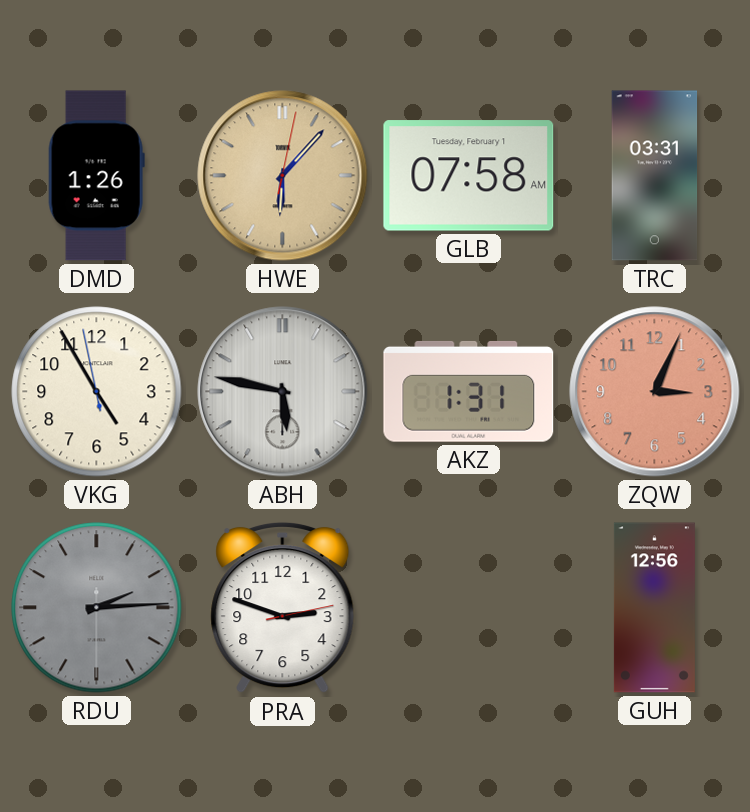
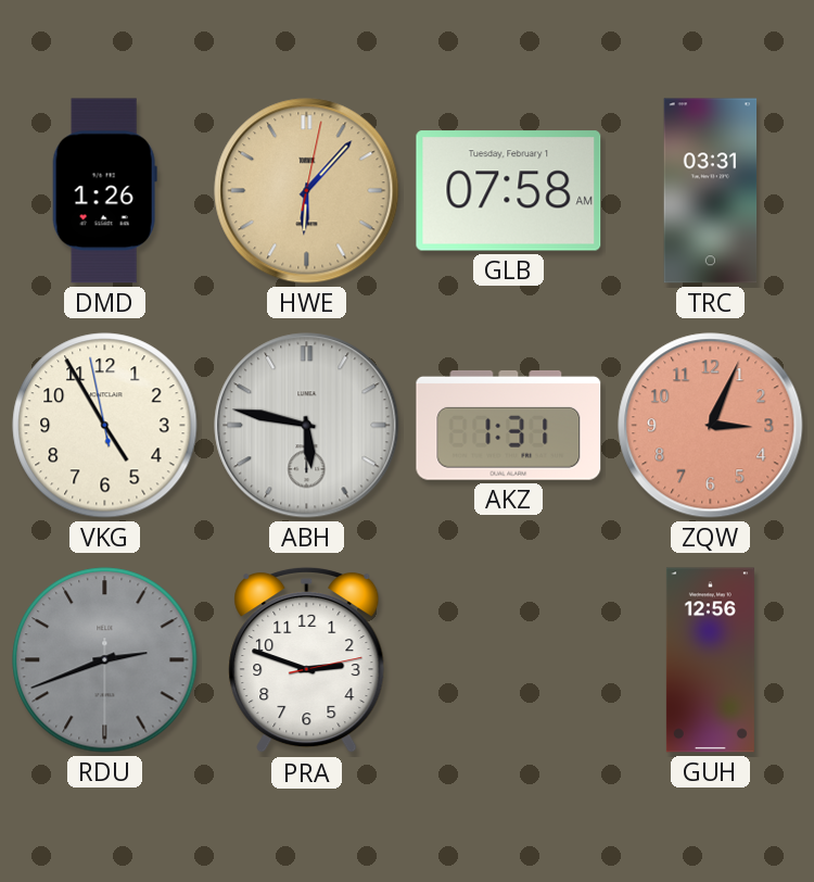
RDU: 2:14 -> 2:41 (105, 660)
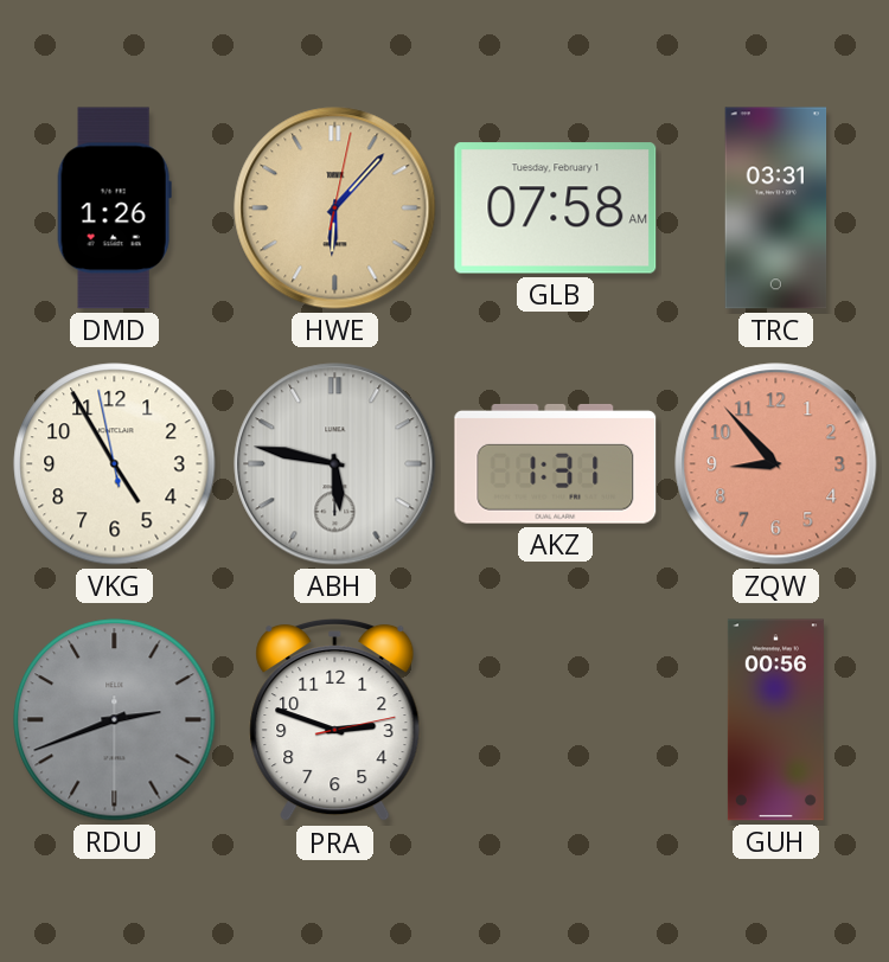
ZQW: 3:04 -> 8:53 (776, 464)
GUH: 12:56 -> 00:56 (775, 720)
